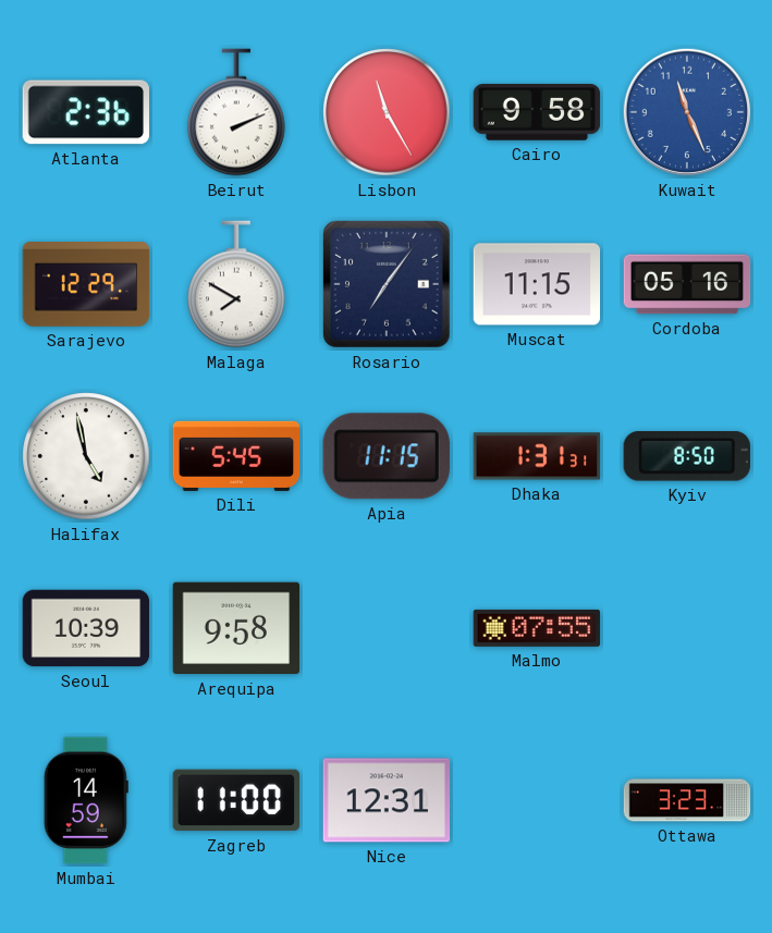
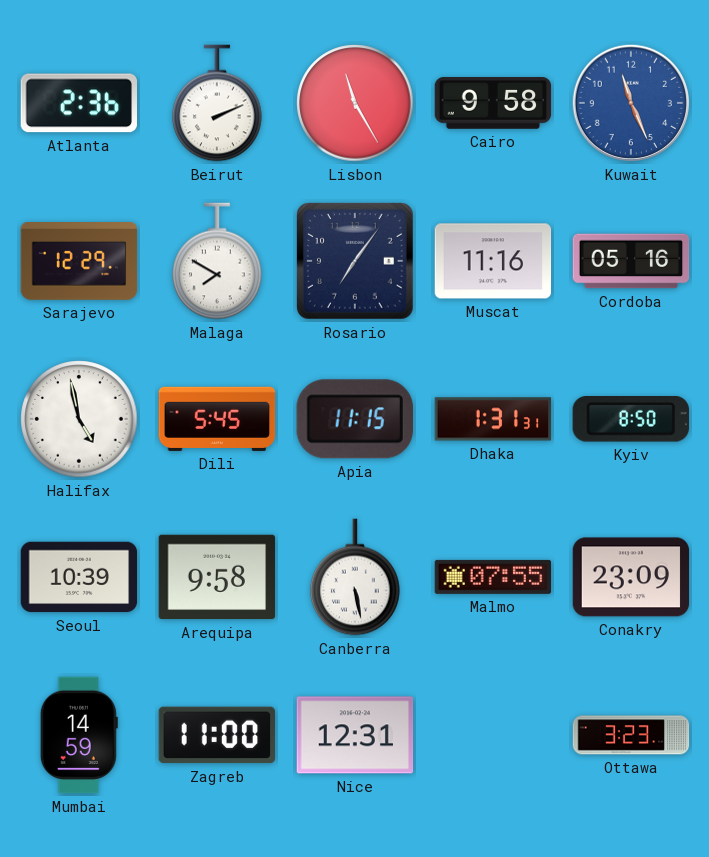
Muscat: 11:15 -> 11:16 (493, 261)
Canberra: none -> 5:28 (355, 577)
Conakry: none -> 23:09 (631, 577)
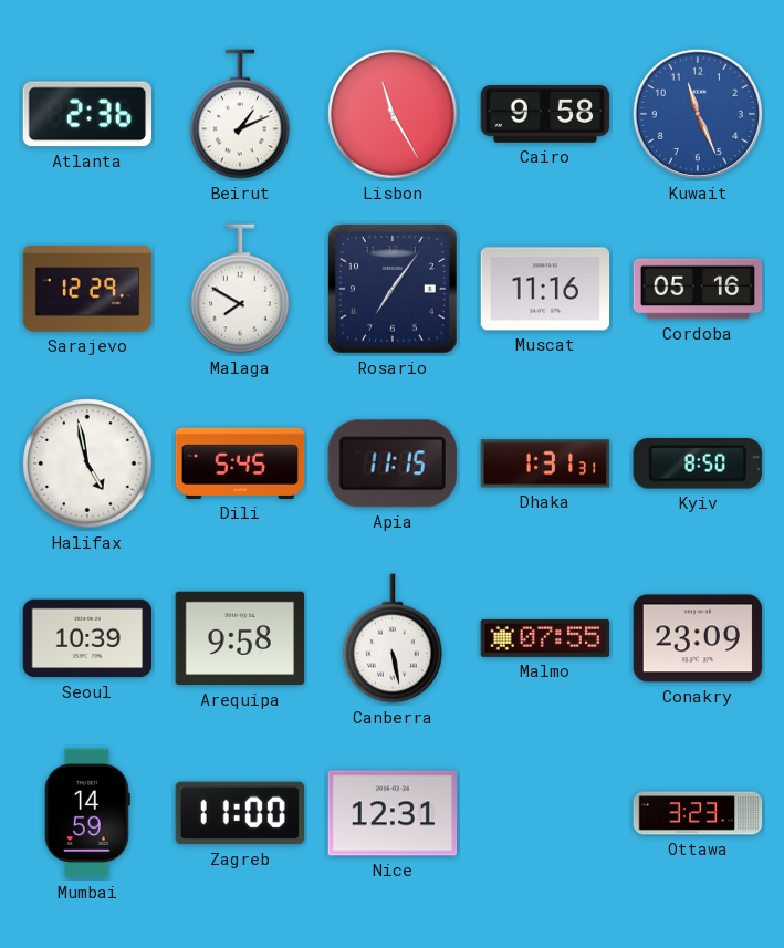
Beirut: 2:11 -> 1:11 (240, 114)
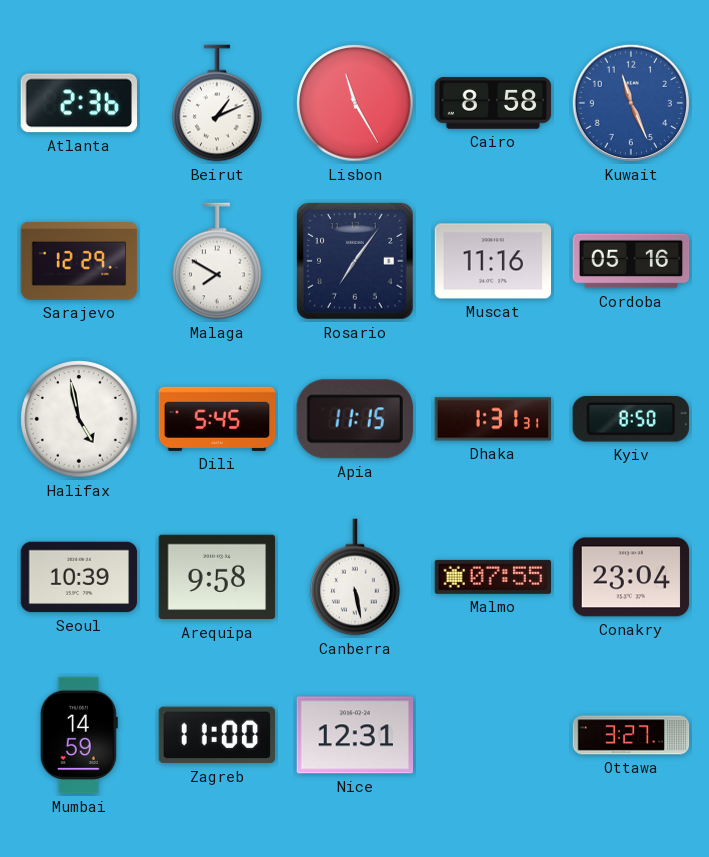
Cairo: 9:58 -> 8:58 (493, 103)
Conakry: 23:09 -> 23:04 (631, 577)
Ottawa: 3:23 -> 3:27 (631, 735)
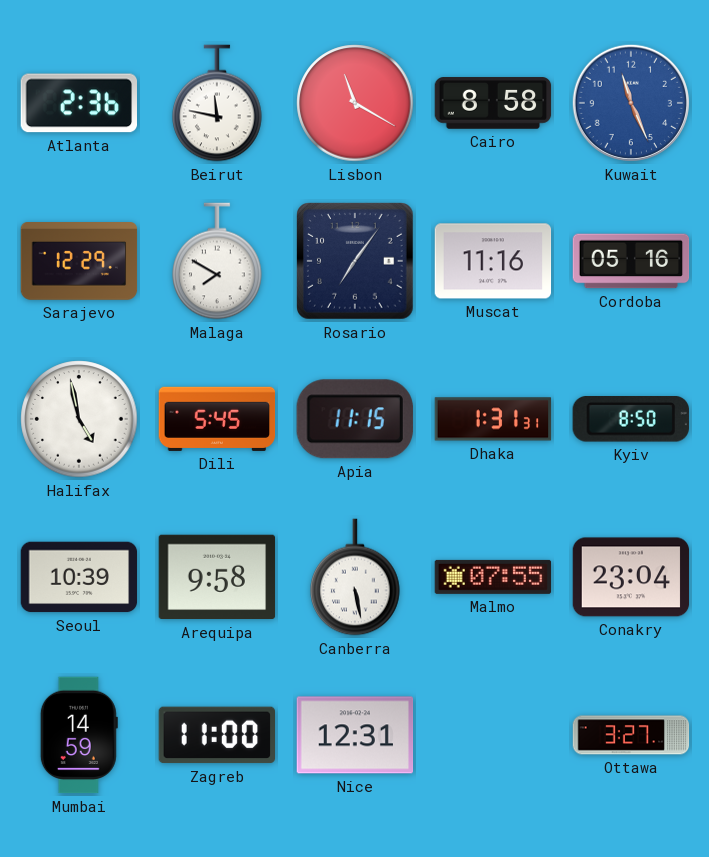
Beirut: 1:11 -> 11:47 (217, 103)
Lisbon: 11:25 -> 11:20 (355, 103)
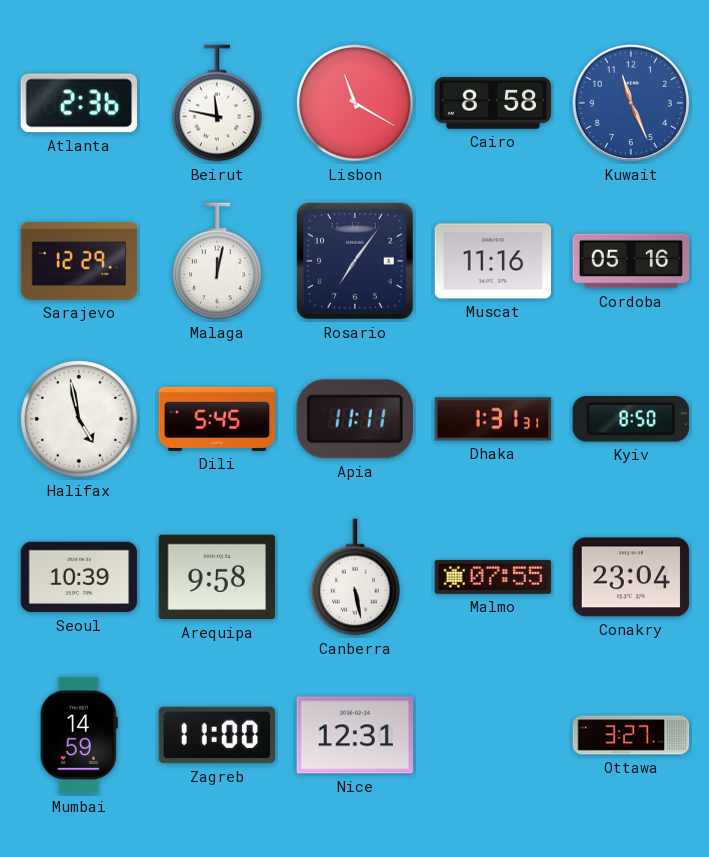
Malaga: 7:50 -> 12:02 (217, 261)
Apia: 11:15 -> 11:11 (355, 419)
